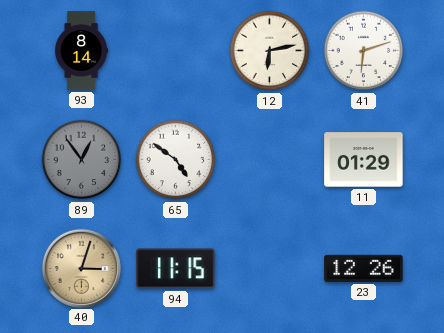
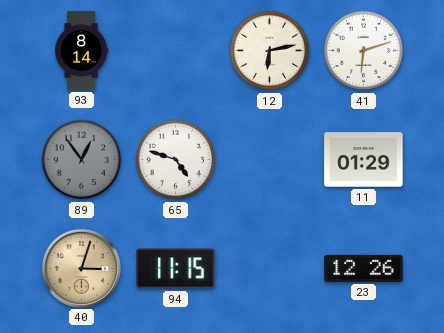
65: 4:51 -> 4:48 (176, 160)
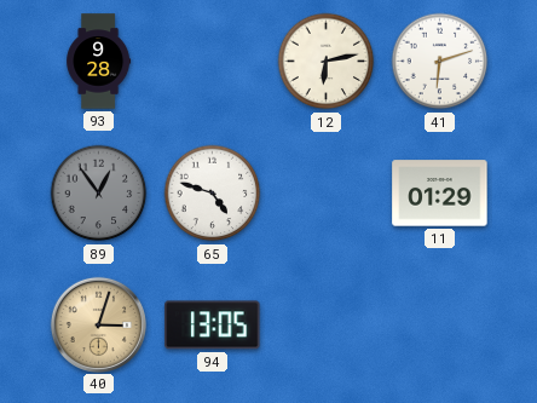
93: 8:14 -> 9:28 (99, 62)
94: 11:15 -> 13:05 (213, 326)
23: 12:26 -> none (364, 268)
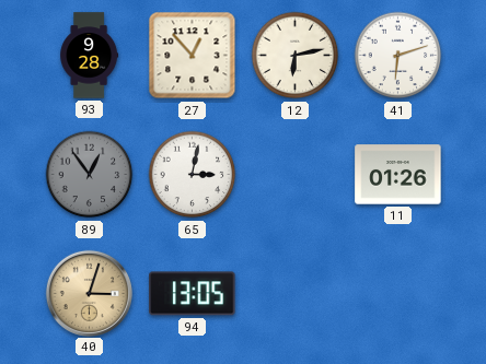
27: none -> 12:53 (193, 56)
65: 4:48 -> 3:02 (193, 175)
11: 01:29 -> 01:26 (398, 175)
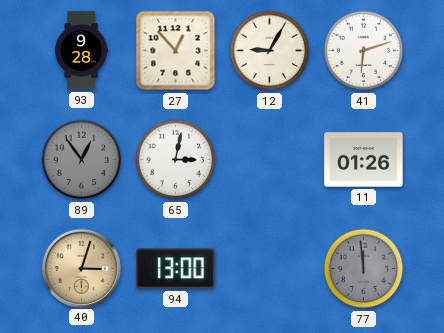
12: 6:13 -> 9:05 (270, 51)
94: 13:05 -> 13:00 (176, 269)
77: none -> 11:59 (364, 269)
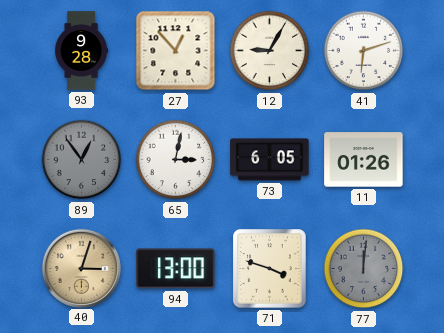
73: none -> 6:05 (270, 160)
71: none -> 3:48 (270, 269)
77: 11:59 -> 12:01 (364, 269)
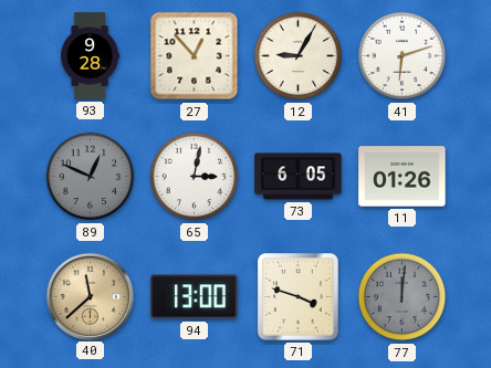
89: 12:54 -> 12:49 (91, 177)
40: 3:03 -> 11:38 (90, 296)
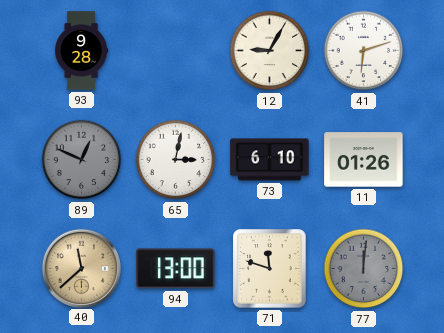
27: 12:53 -> none (195, 56)
73: 6:05 -> 6:10 (270, 160)
71: 3:48 -> 11:48 (270, 269)
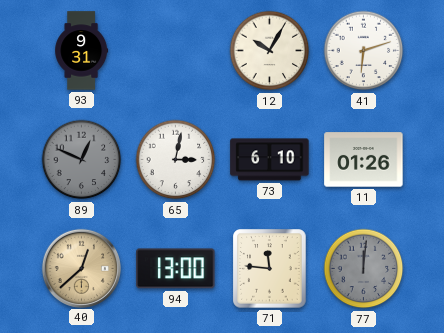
93: 9:28 -> 9:31 (82, 51)
12: 9:05 -> 10:05 (270, 51)
40: 11:38 -> 12:38 (81, 268)
71: 11:48 -> 11:46 (270, 269)
